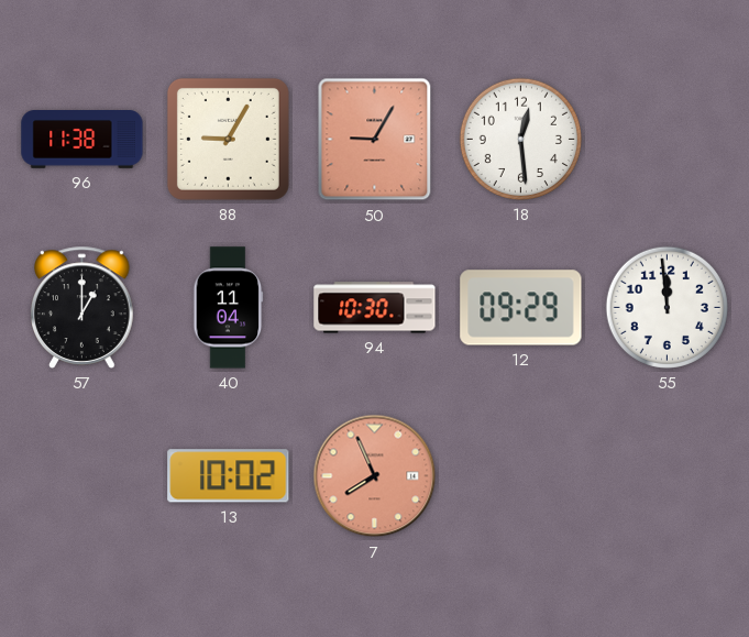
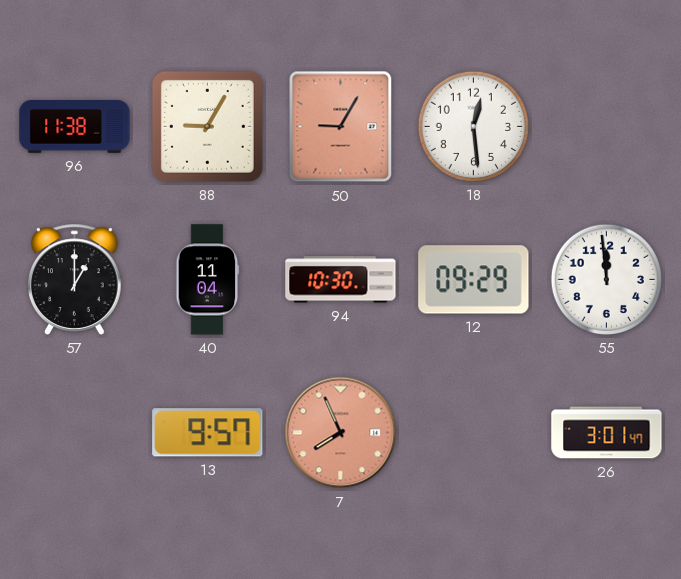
13: 10:02 -> 9:57 (208, 433)
26: none -> 3:01 (607, 433)
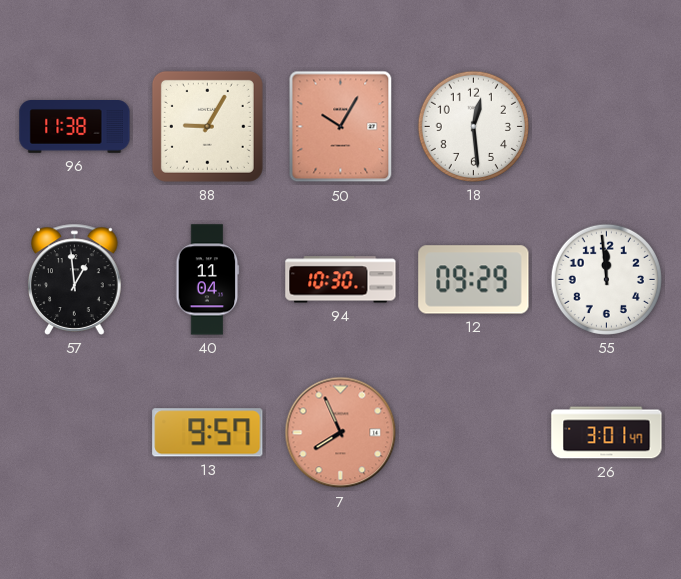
50: 9:05 -> 10:05 (341, 127)
57: 1:00 -> 12:59 (75, 279)
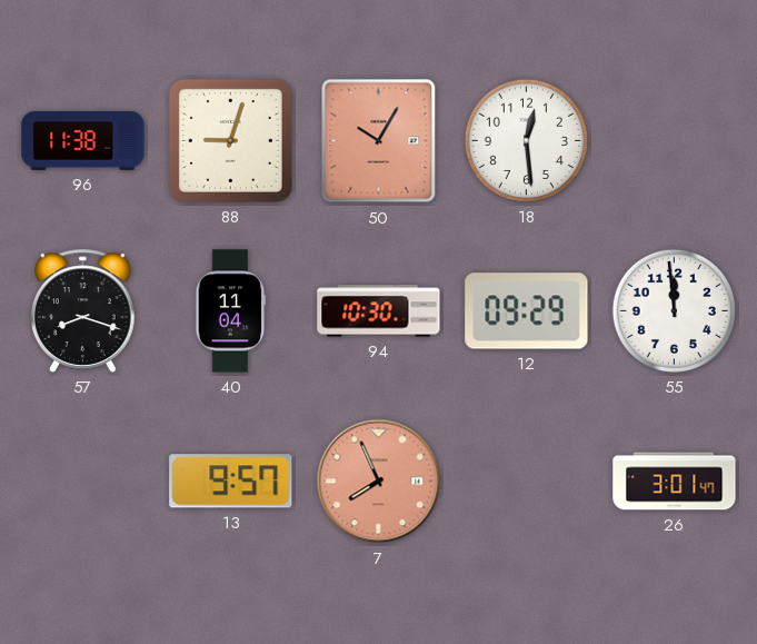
88: 9:05 -> 9:03 (230, 140)
57: 12:59 -> 8:18 (83, 310)
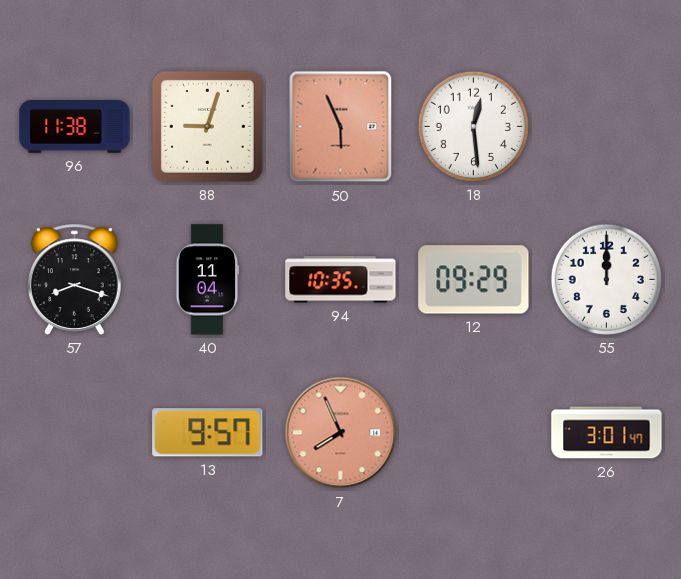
50: 10:05 -> 5:56 (341, 127)
94: 10:30 -> 10:35 (341, 280)
55: 11:59 -> 12:00 (606, 279)
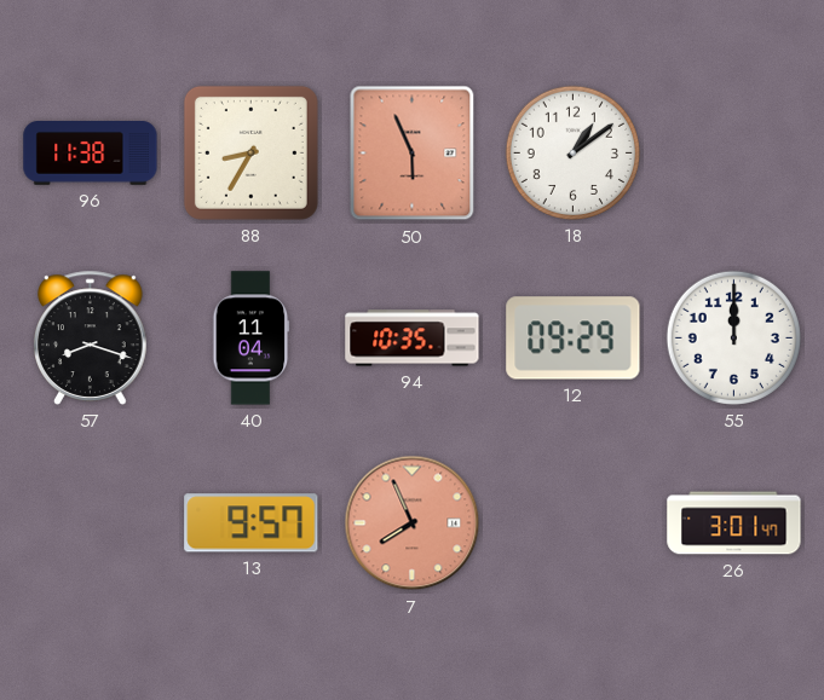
88: 9:03 -> 8:35 (250, 152)
18: 12:29 -> 1:09 (572, 152)
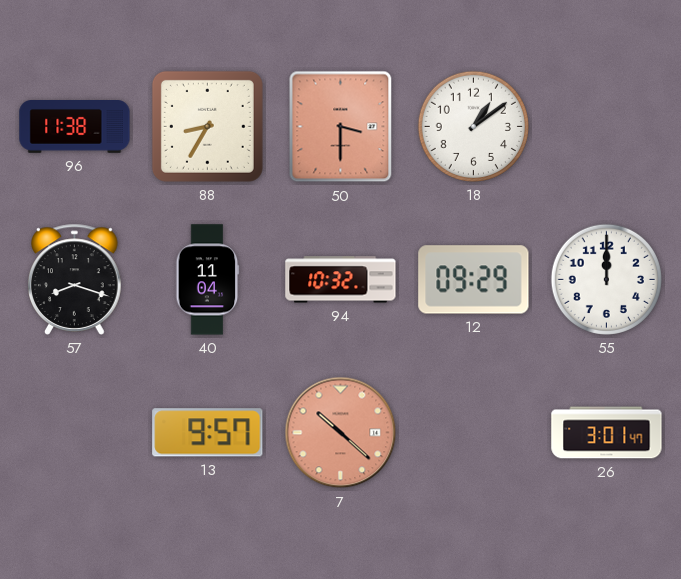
50: 5:56 -> 3:30 (341, 127)
94: 10:35 -> 10:32 (341, 280)
7: 7:56 -> 10:22 (341, 433)
